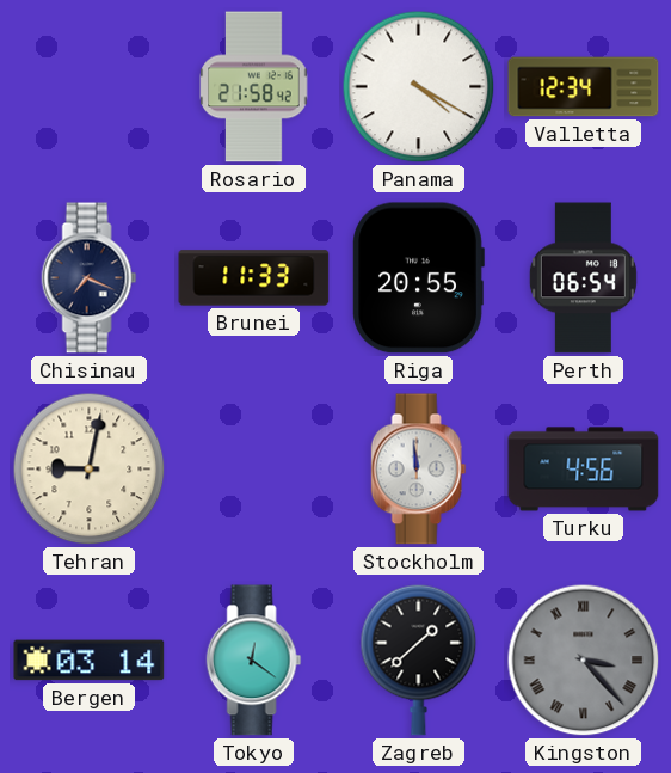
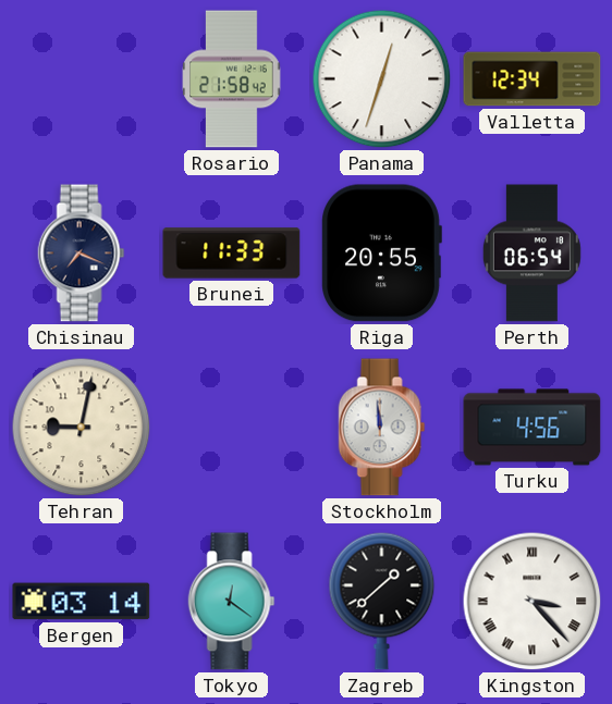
Panama: 4:20 -> 12:33 (382, 79)
Kingston dial: grey -> white (533, 602)
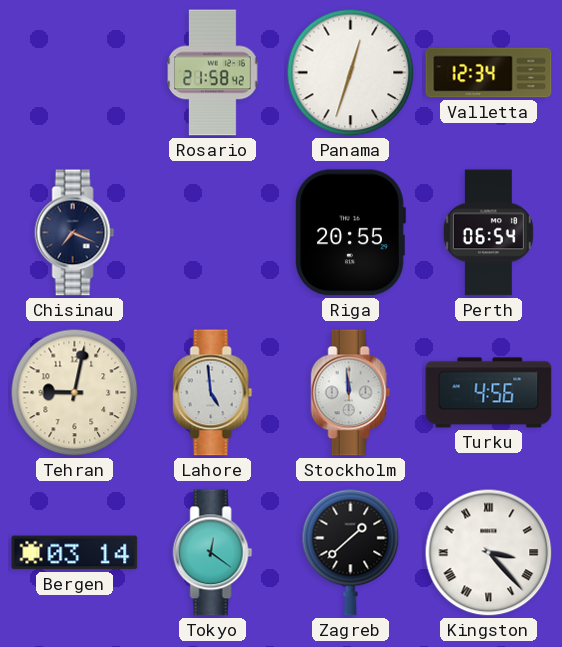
Brunei: 11:33 -> none (232, 254)
Lahore: none -> 4:59 (213, 393)
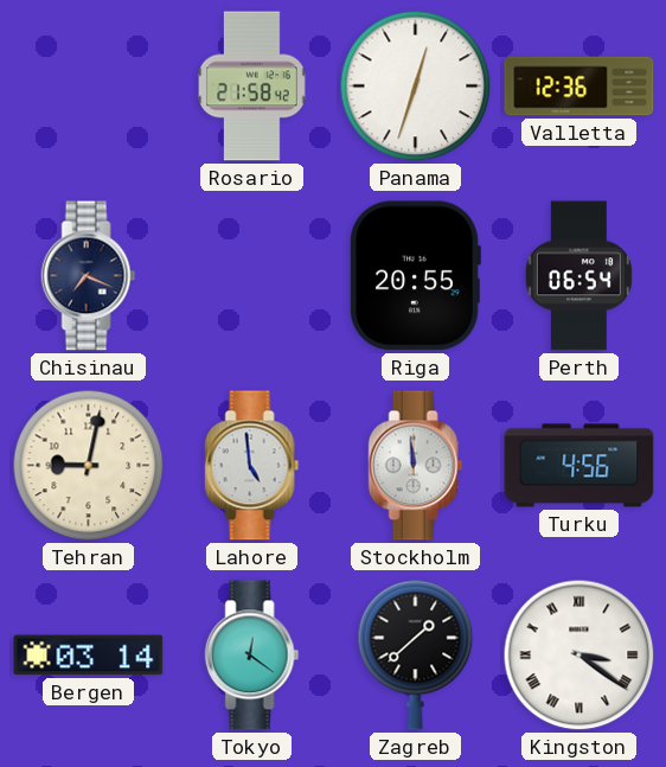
Valletta: 12:34 -> 12:36 (579, 87)
Kingston: 3:23 -> 3:21 (579, 656)
